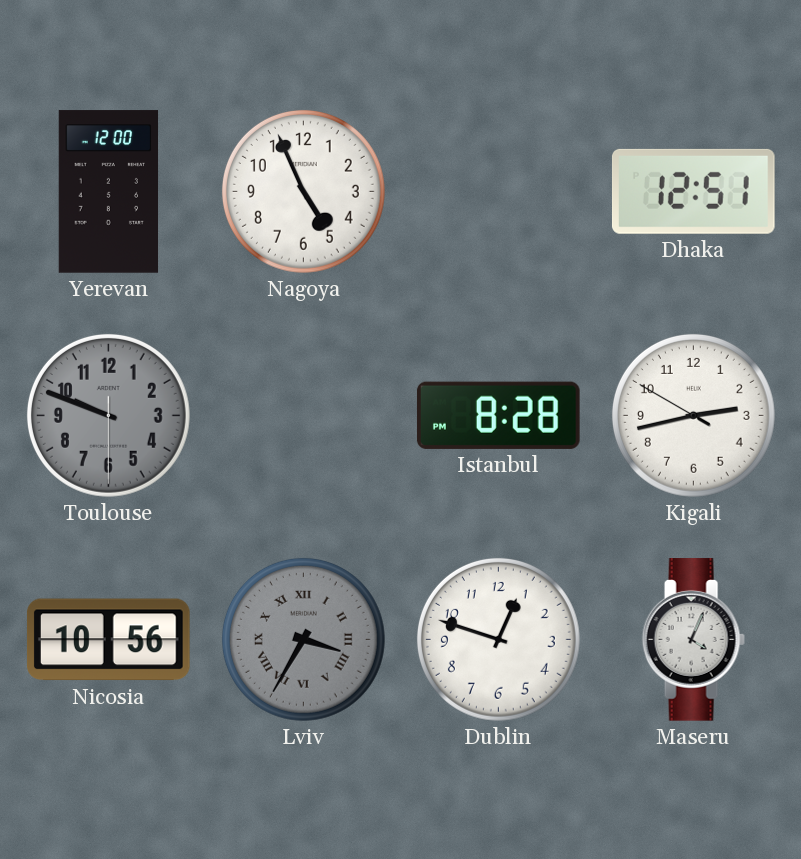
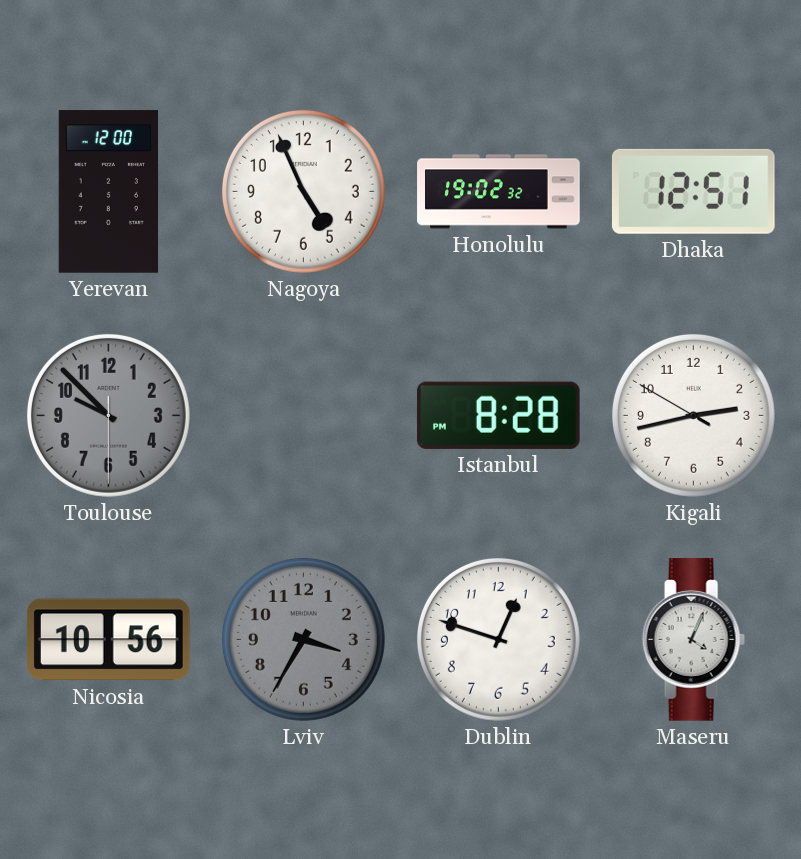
Honolulu: none -> 19:02 (499, 192)
Toulouse: 9:48 -> 9:52 (108, 415)
Lviv numerals: Roman -> Arabic (303, 639)
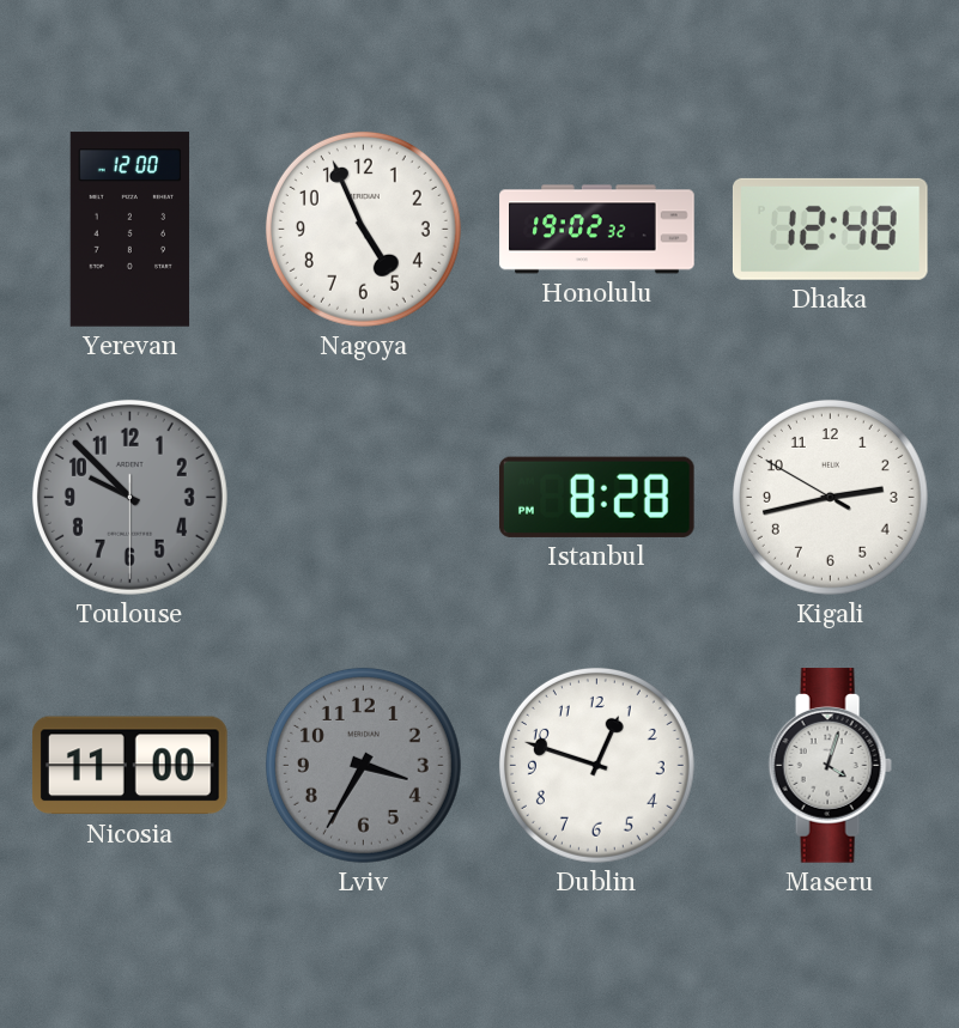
Dhaka: 12:51 -> 12:48 (830, 229)
Nicosia: 10:56 -> 11:00 (129, 766)
Maseru: 4:04 -> 4:03 (830, 766)
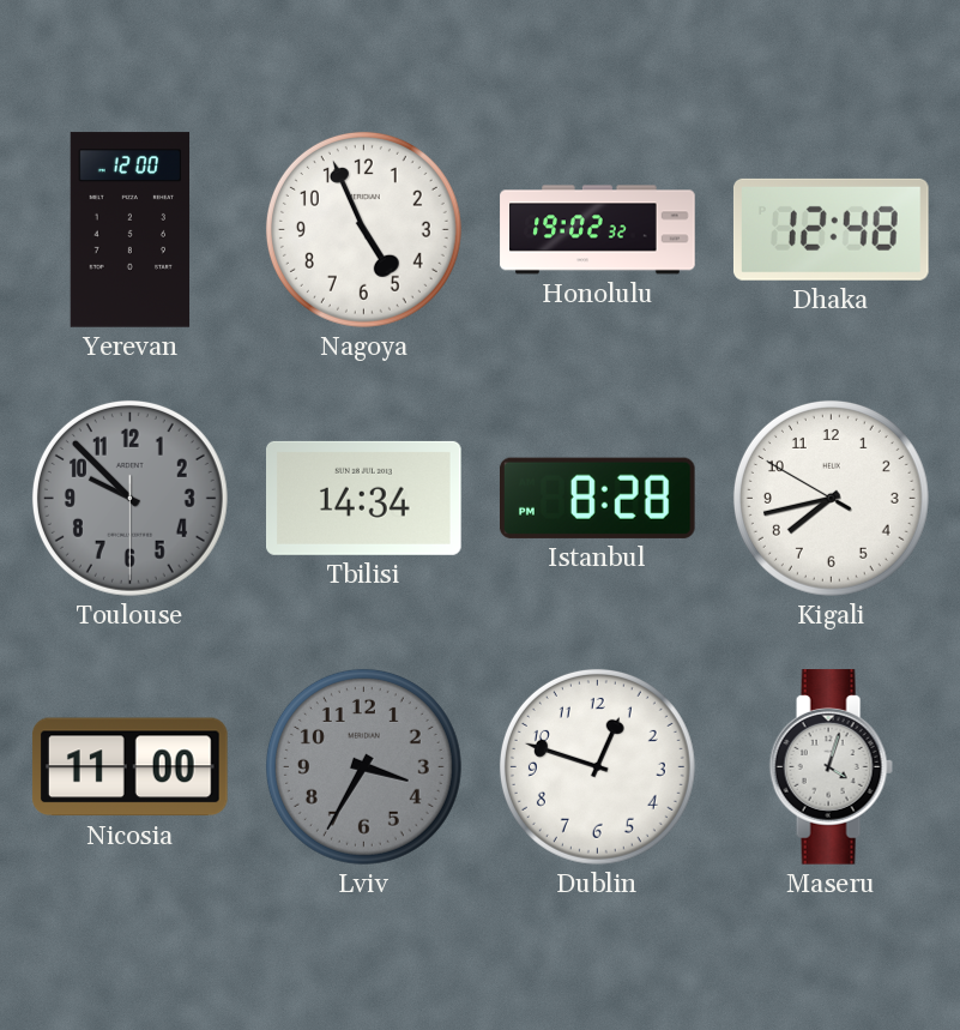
Tbilisi: none -> 14:34 (364, 498)
Kigali: 2:42 -> 7:42 (831, 498)
